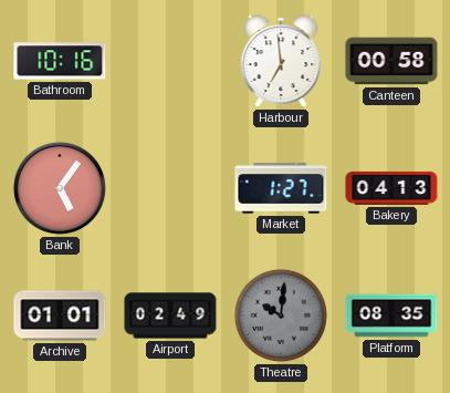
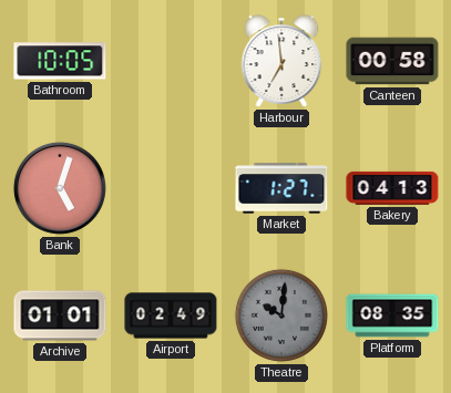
Bathroom: 10:16 -> 10:05 (60, 61)
Bank: 5:06 -> 5:03 (60, 188)
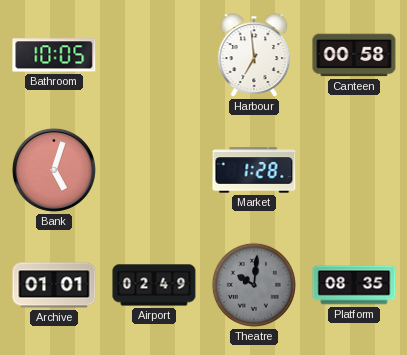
Market: 1:27 -> 1:28 (254, 170)
Bakery: 04:13 -> none (392, 188)
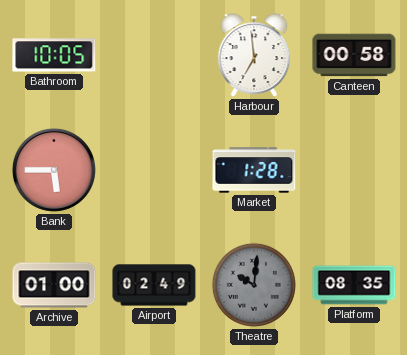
Bank: 5:03 -> 5:45 (54, 170)
Archive: 01:01 -> 01:00 (54, 285)
